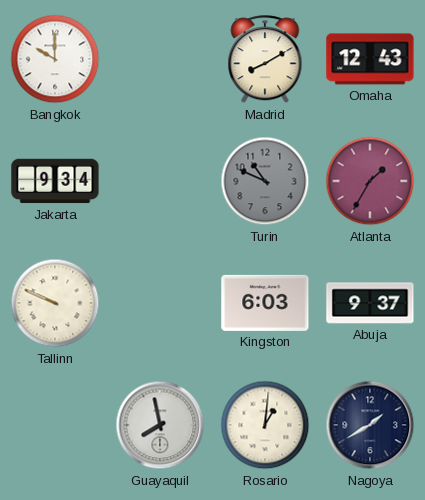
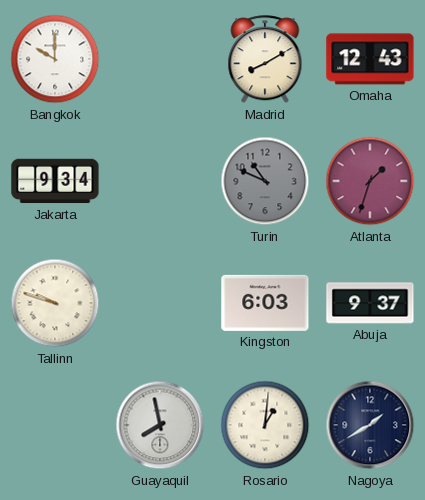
Atlanta: 1:35 -> 1:33 (370, 181)
Tallinn: 9:49 -> 9:48 (55, 303)
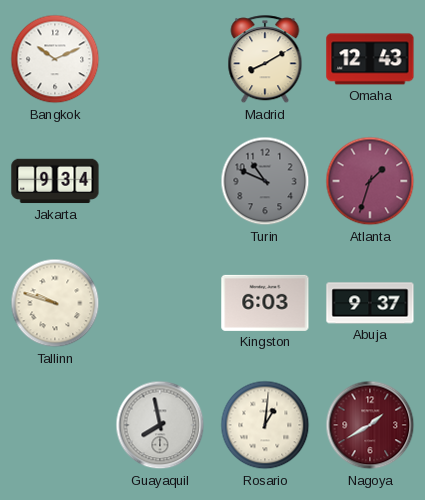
Bangkok: 10:00 -> 10:11 (55, 59)
Nagoya dial: navy -> burgundy (370, 425)
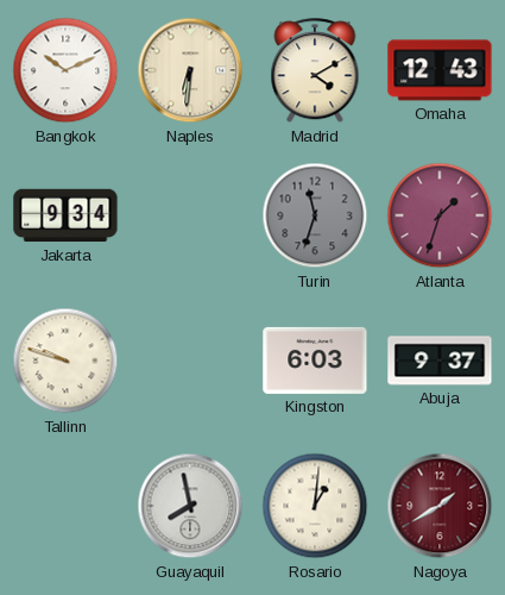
Naples: none -> 6:31 (190, 70)
Madrid: 8:10 -> 4:10 (315, 71)
Turin: 10:49 -> 11:33 (315, 215)
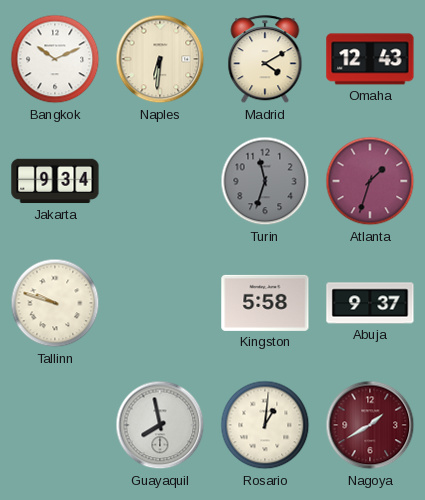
Kingston: 6:03 -> 5:58 (265, 303)
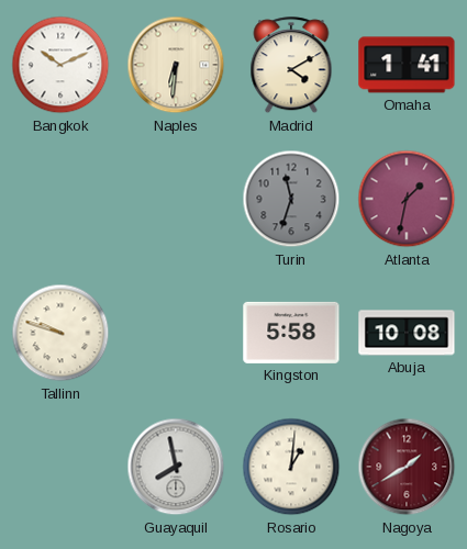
Omaha: 12:43 -> 1:41 (407, 65)
Jakarta: 9:34 -> none (55, 181)
Atlanta: 1:33 -> 1:32 (407, 199)
Abuja: 9:37 -> 10:08 (407, 333)
